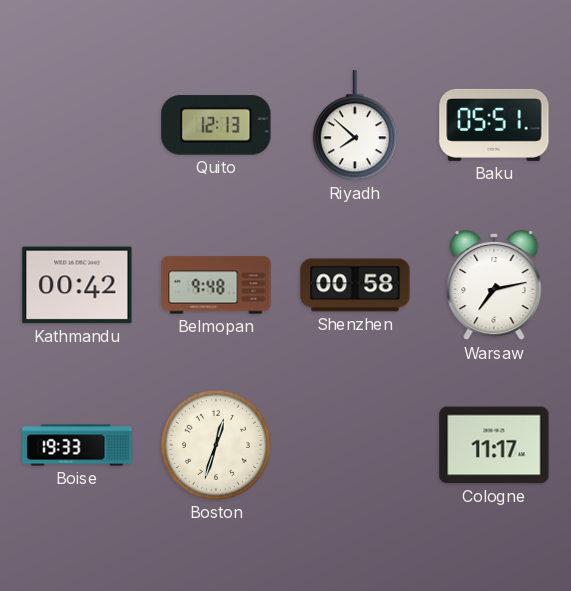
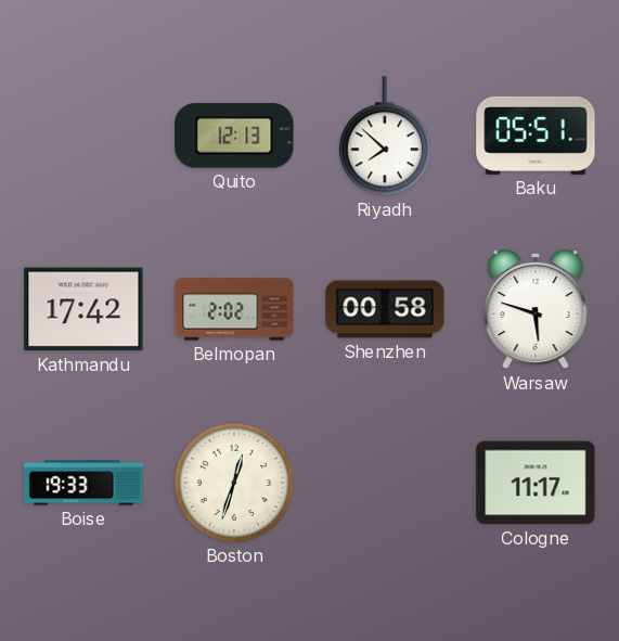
Kathmandu: 00:42 -> 17:42 (83, 309)
Belmopan: 9:48 -> 2:02 (234, 309)
Warsaw: 7:13 -> 5:48 (536, 309)
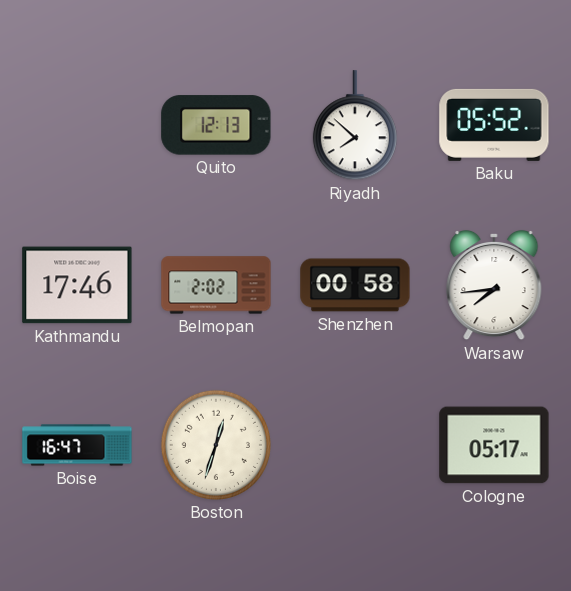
Baku: 05:51 -> 05:52 (494, 125)
Kathmandu: 17:42 -> 17:46 (77, 285)
Warsaw: 5:48 -> 7:44 (494, 285)
Boise: 19:33 -> 16:47 (77, 445)
Cologne: 11:17 -> 05:17 (494, 445)
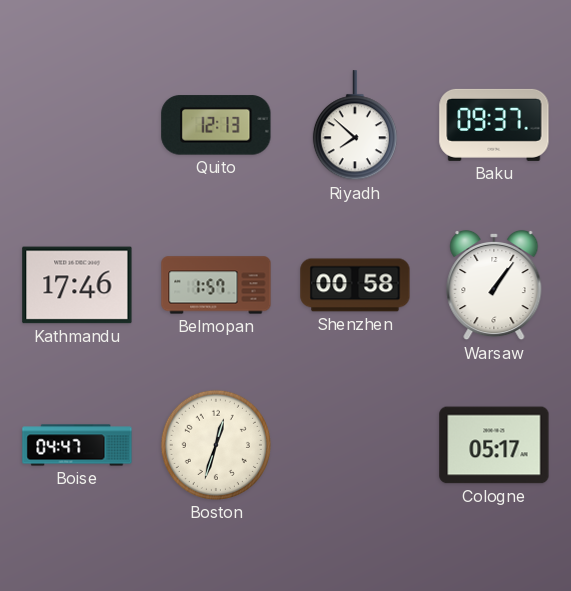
Baku: 05:52 -> 09:37 (494, 125)
Belmopan: 2:02 -> 1:57 (216, 285)
Warsaw: 7:44 -> 1:06 (494, 285)
Boise: 16:47 -> 04:47 (77, 445)
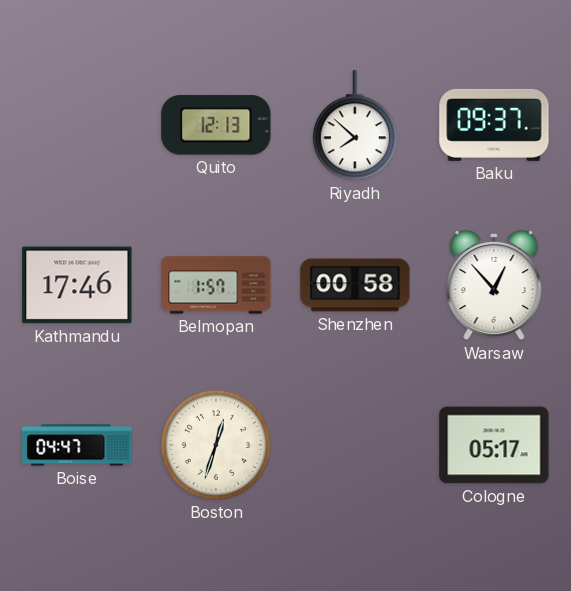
Warsaw: 1:06 -> 12:53 (494, 285)
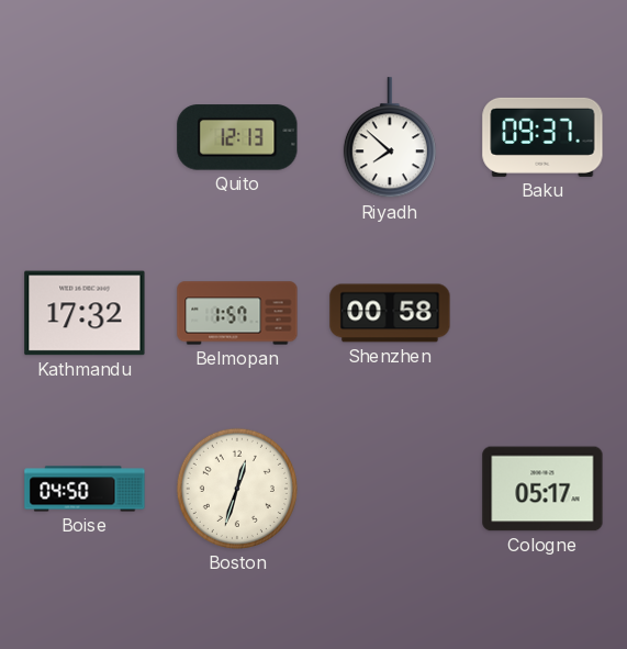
Kathmandu: 17:46 -> 17:32 (85, 313)
Warsaw: 12:53 -> none (494, 285)
Boise: 04:47 -> 04:50 (85, 489)
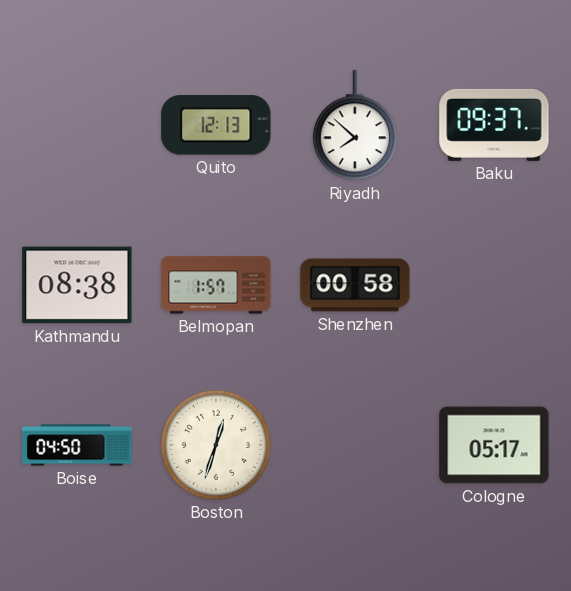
Kathmandu: 17:32 -> 08:38 (77, 285)
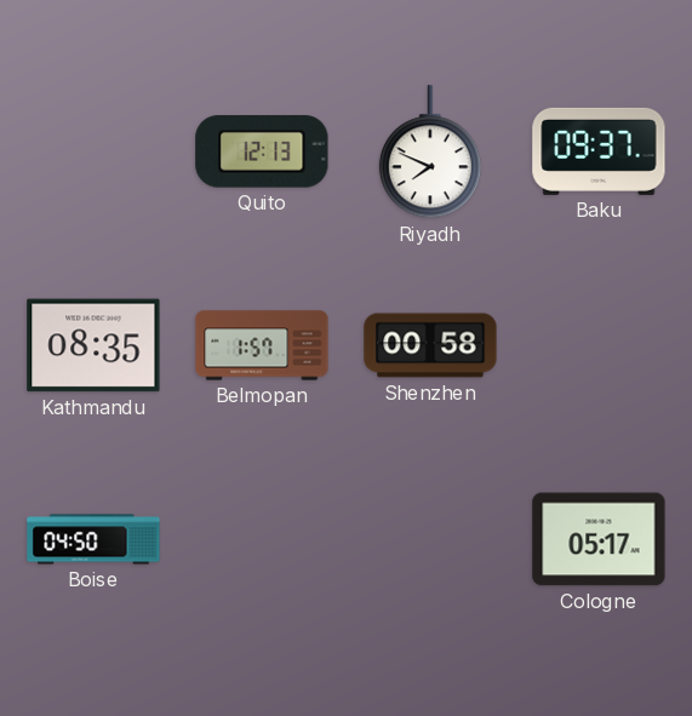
Riyadh: 7:52 -> 7:49 (430, 153)
Kathmandu: 08:38 -> 08:35 (93, 345)
Boston: 12:33 -> none (216, 445)
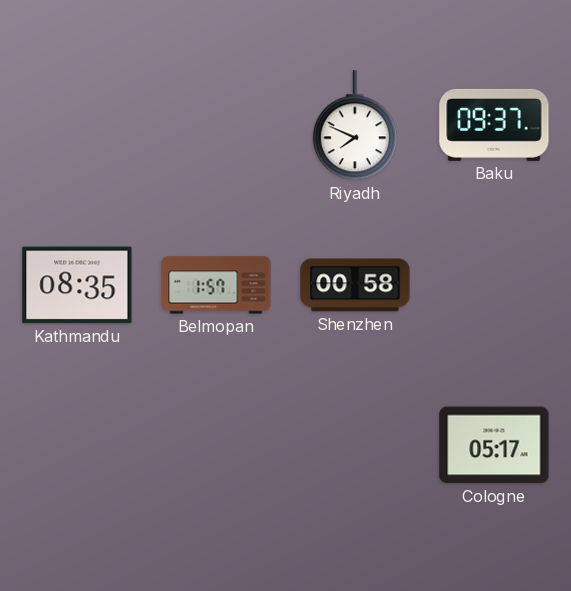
Quito: 12:13 -> none (262, 151)
Boise: 04:50 -> none (93, 539)
